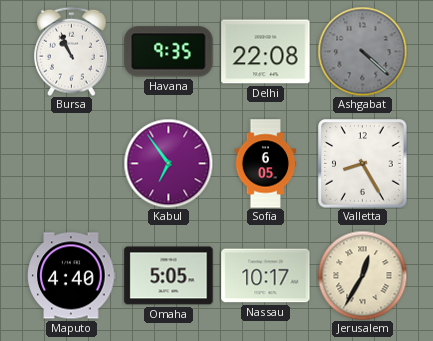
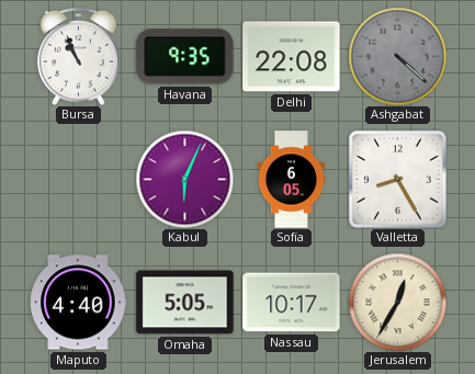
Kabul: 6:54 -> 6:04 (184, 179)
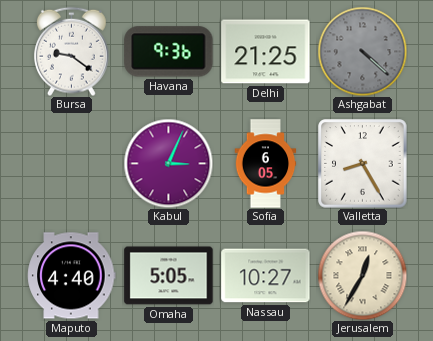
Bursa: 10:56 -> 9:21 (72, 51)
Havana: 9:35 -> 9:36 (169, 52)
Delhi: 22:08 -> 21:25 (266, 52)
Kabul: 6:04 -> 3:04 (168, 163)
Nassau: 10:17 -> 10:27 (266, 276)
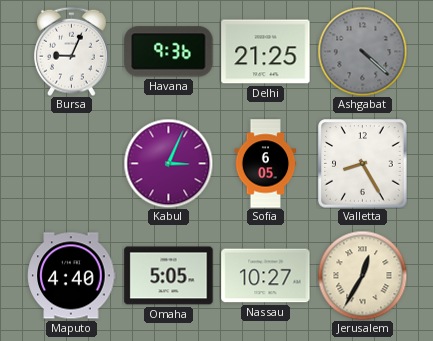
Bursa: 9:21 -> 9:04 (72, 51)
